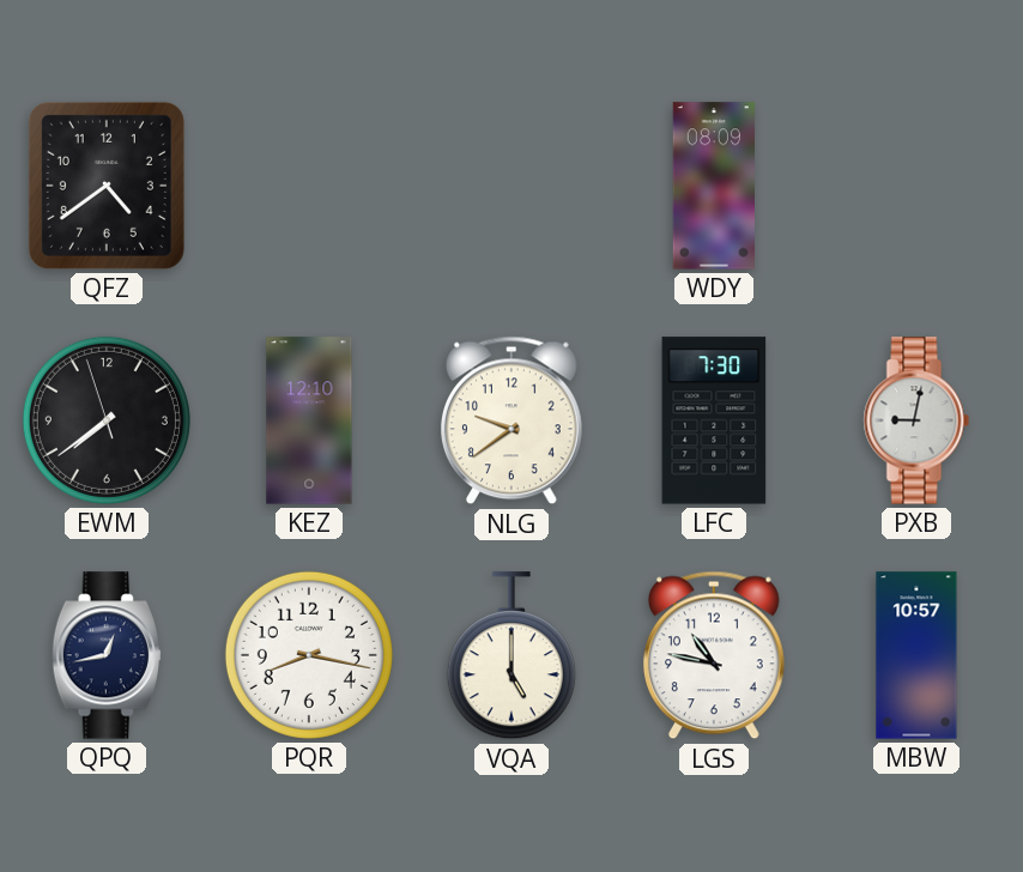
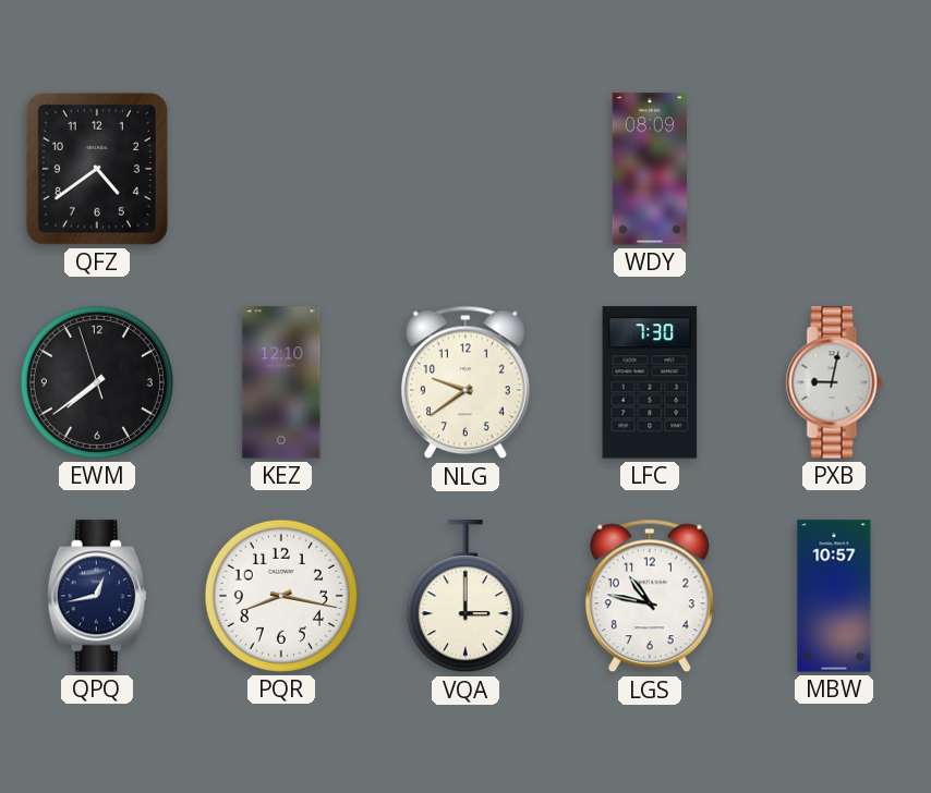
VQA: 5:00 -> 3:00 (465, 597)
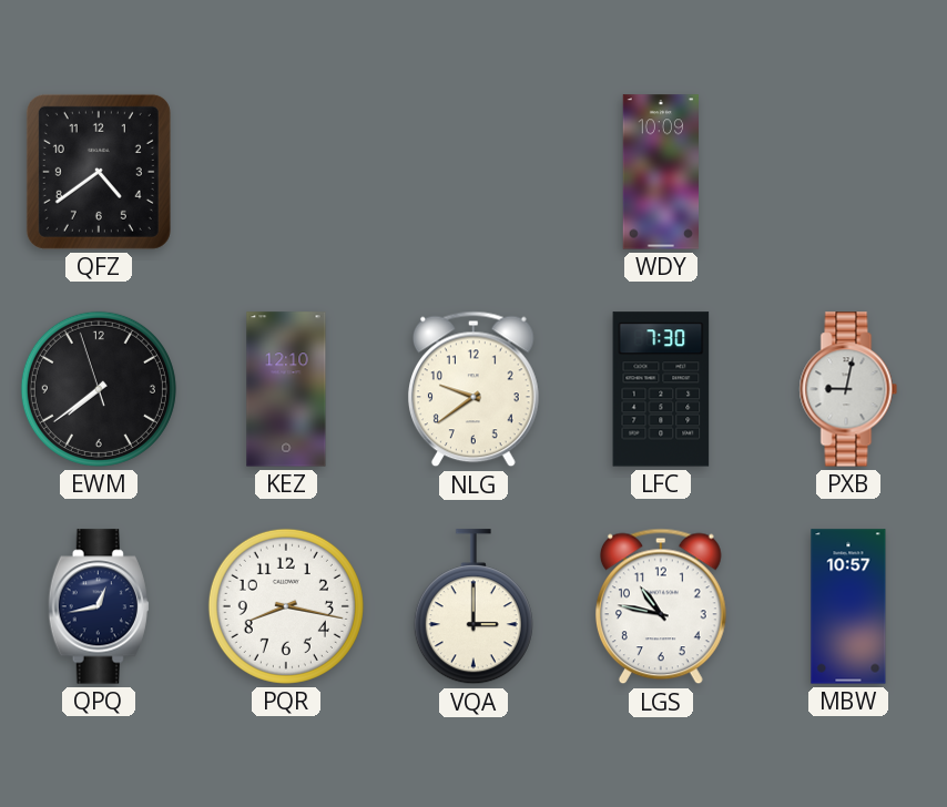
WDY: 08:09 -> 10:09 (660, 172)
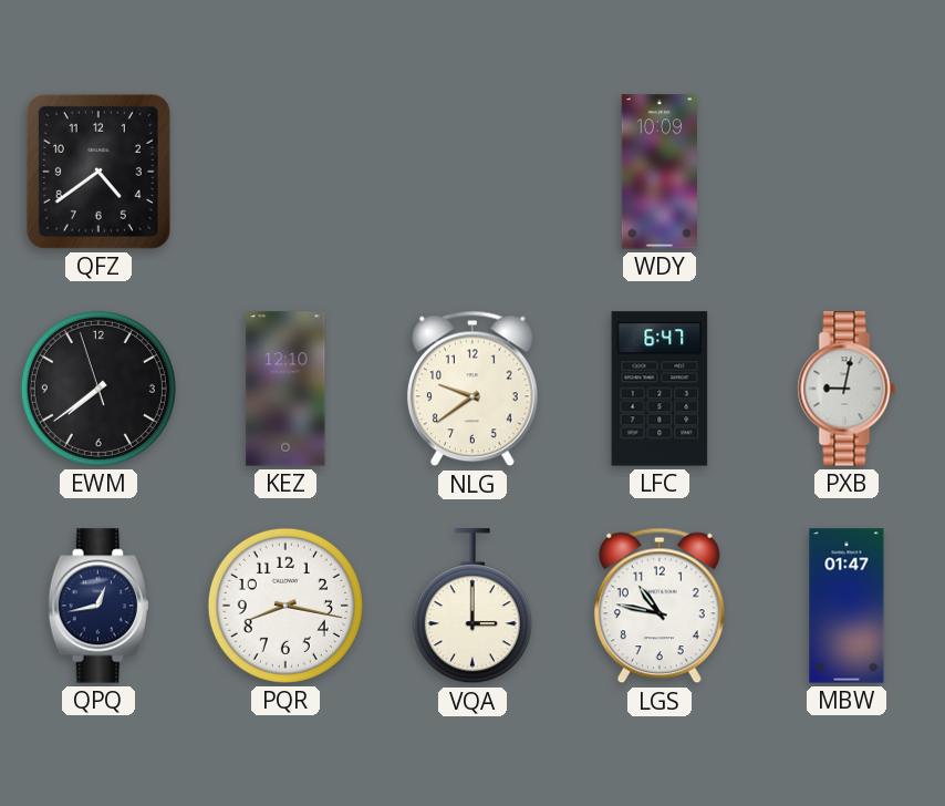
LFC: 7:30 -> 6:47 (660, 389)
MBW: 10:57 -> 01:47 (847, 606)
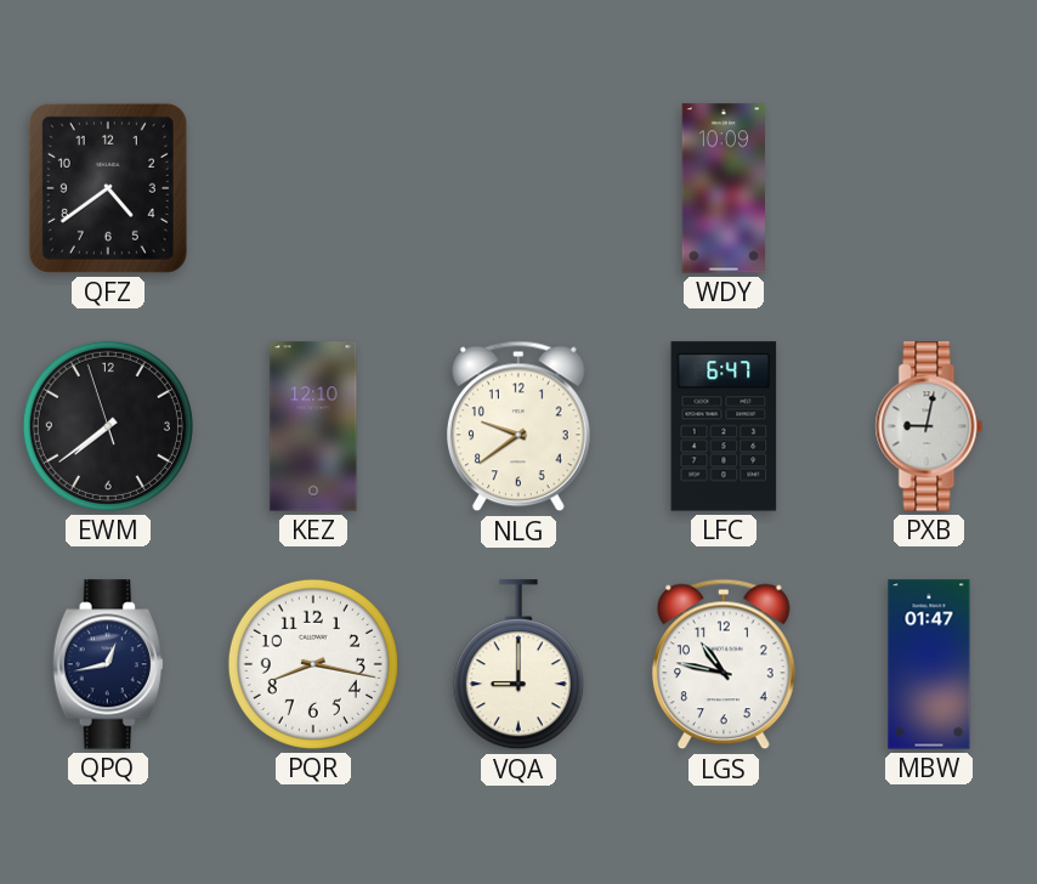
VQA: 3:00 -> 9:00 (518, 665)
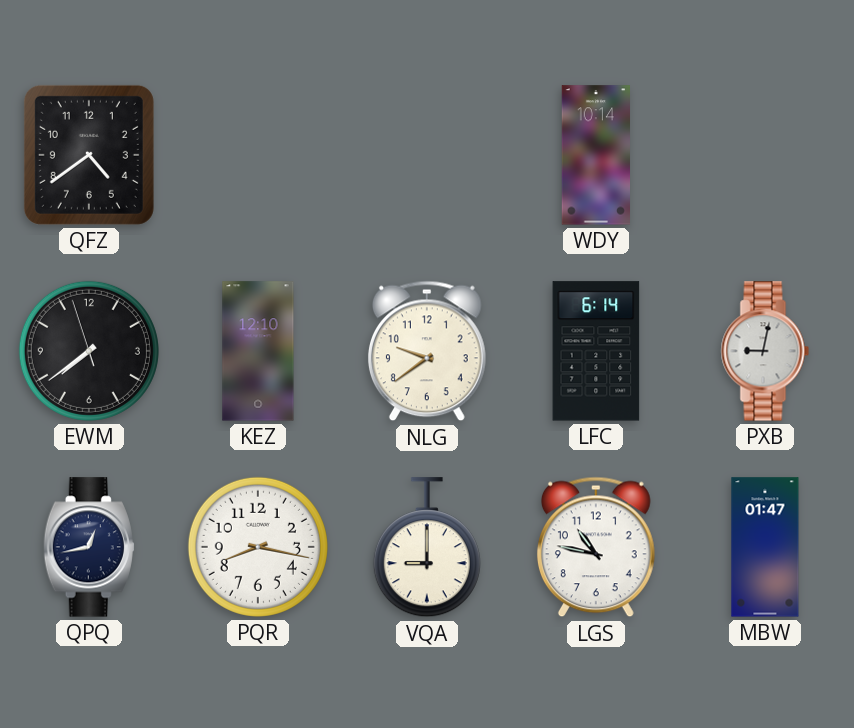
WDY: 10:09 -> 10:14 (595, 155)
LFC: 6:47 -> 6:14 (596, 351)
